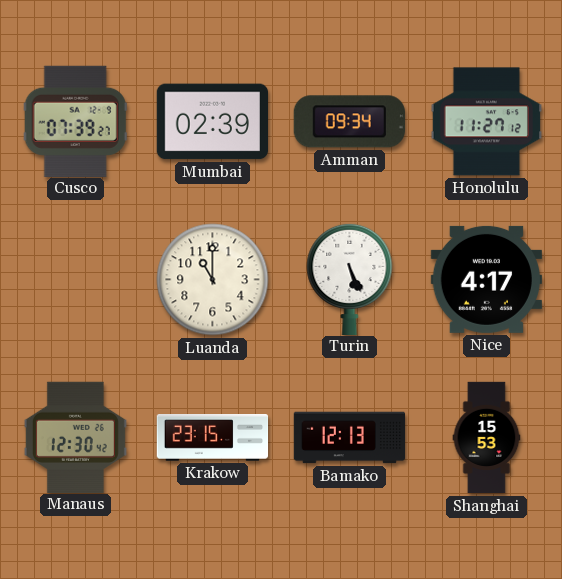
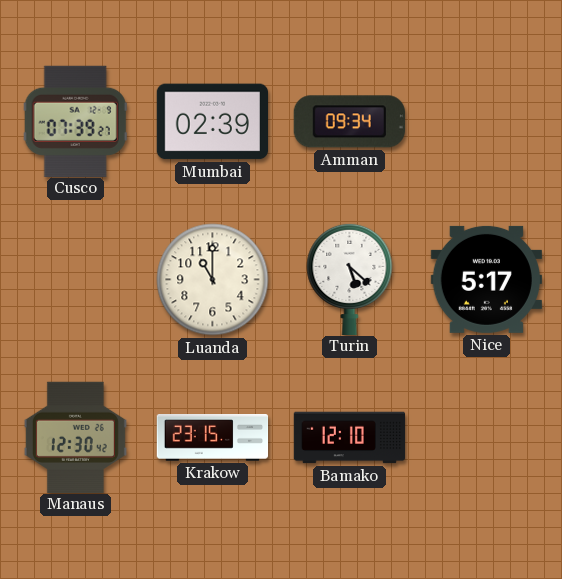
Honolulu: 11:27 -> none (486, 122)
Turin: 5:26 -> 5:22 (350, 278)
Nice: 4:17 -> 5:17 (486, 279)
Bamako: 12:13 -> 12:10 (350, 438)
Shanghai: 15:53 -> none (487, 438)
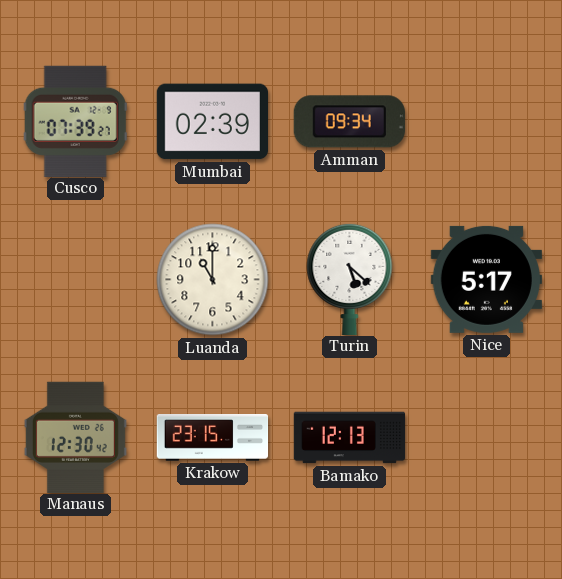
Bamako: 12:10 -> 12:13 (350, 438)
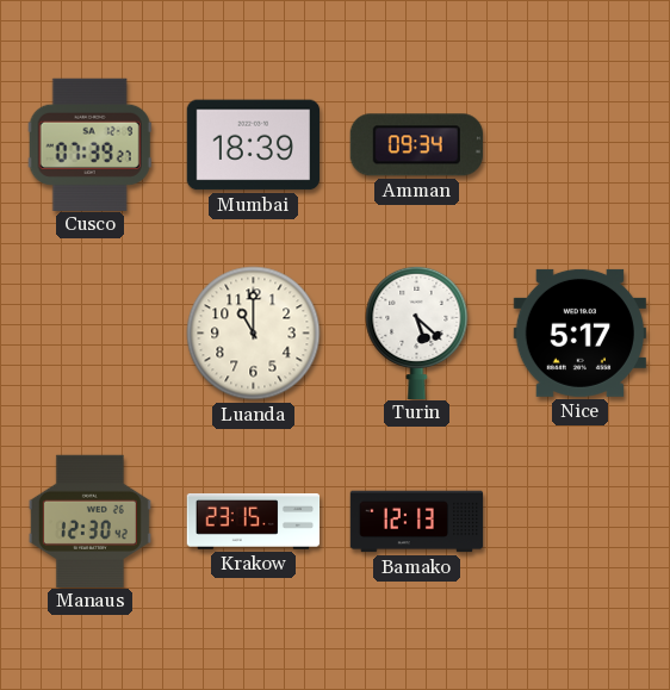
Mumbai: 02:39 -> 18:39 (253, 145)
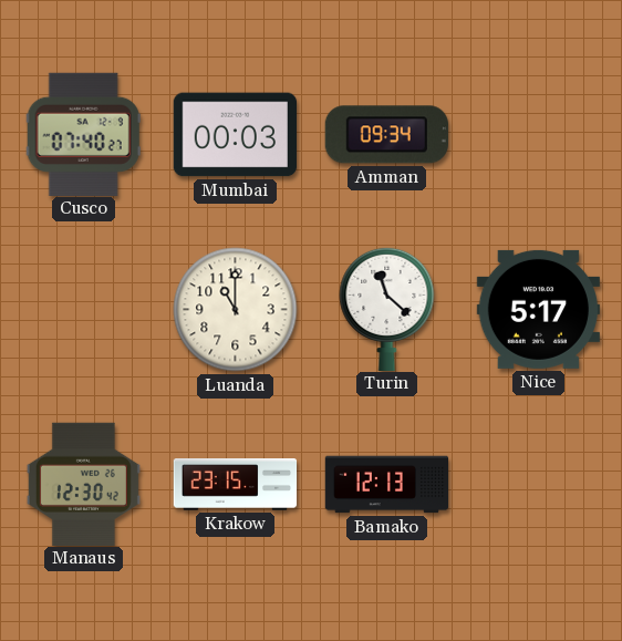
Cusco: 07:39 -> 07:40 (83, 134)
Mumbai: 18:39 -> 00:03 (235, 135)
Turin: 5:22 -> 11:22 (387, 308)
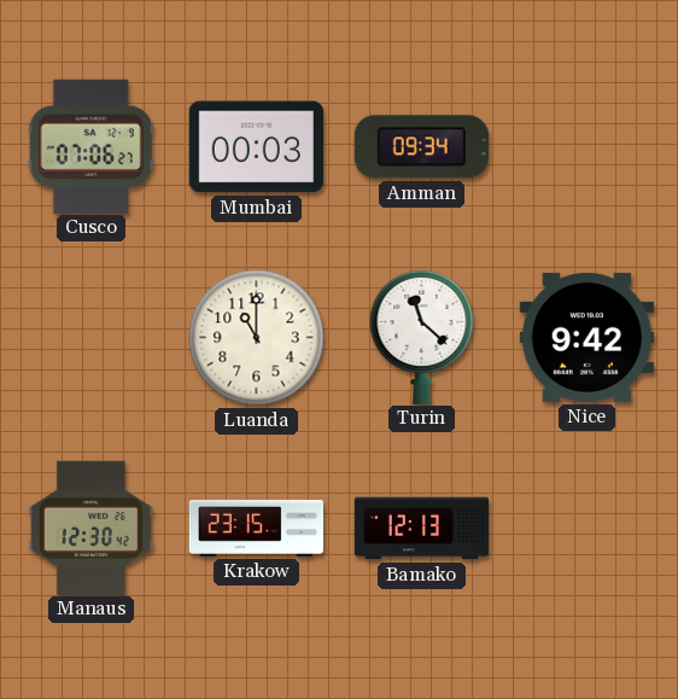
Cusco: 07:40 -> 07:06 (90, 146)
Nice: 5:17 -> 9:42 (586, 337)
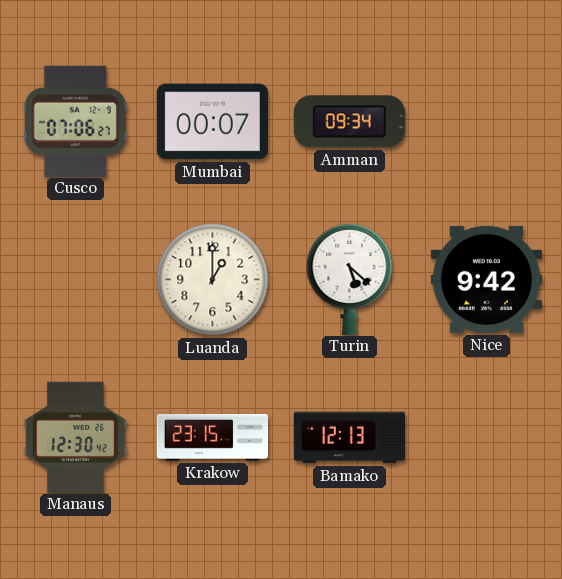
Mumbai: 00:03 -> 00:07 (212, 122)
Luanda: 11:00 -> 1:00 (213, 280)
Turin: 11:22 -> 5:22 (350, 278)
